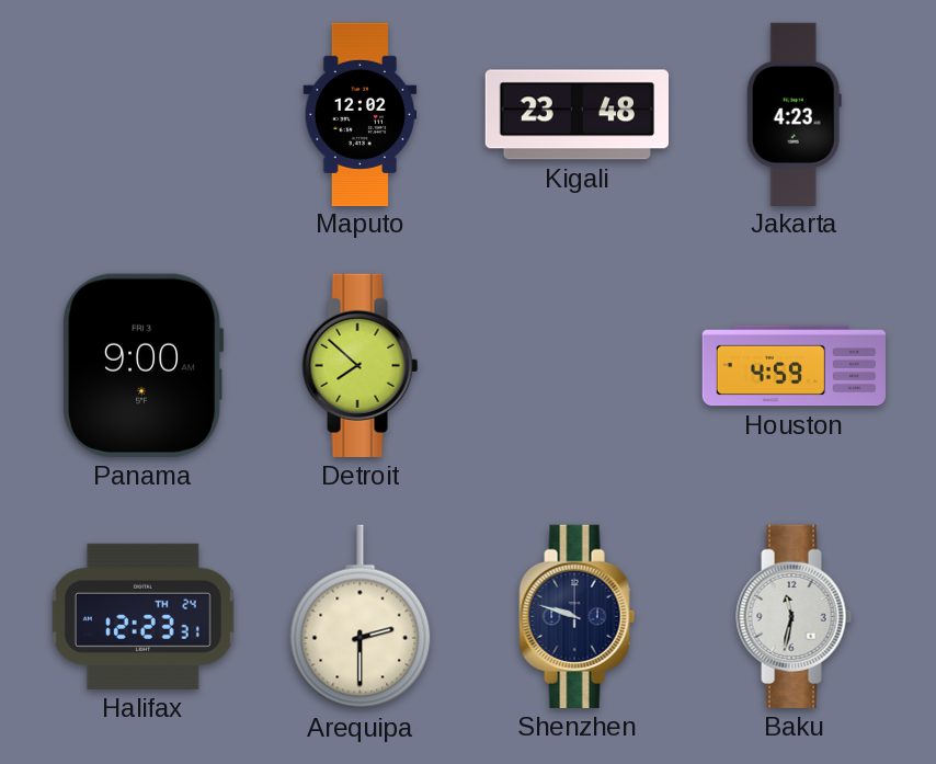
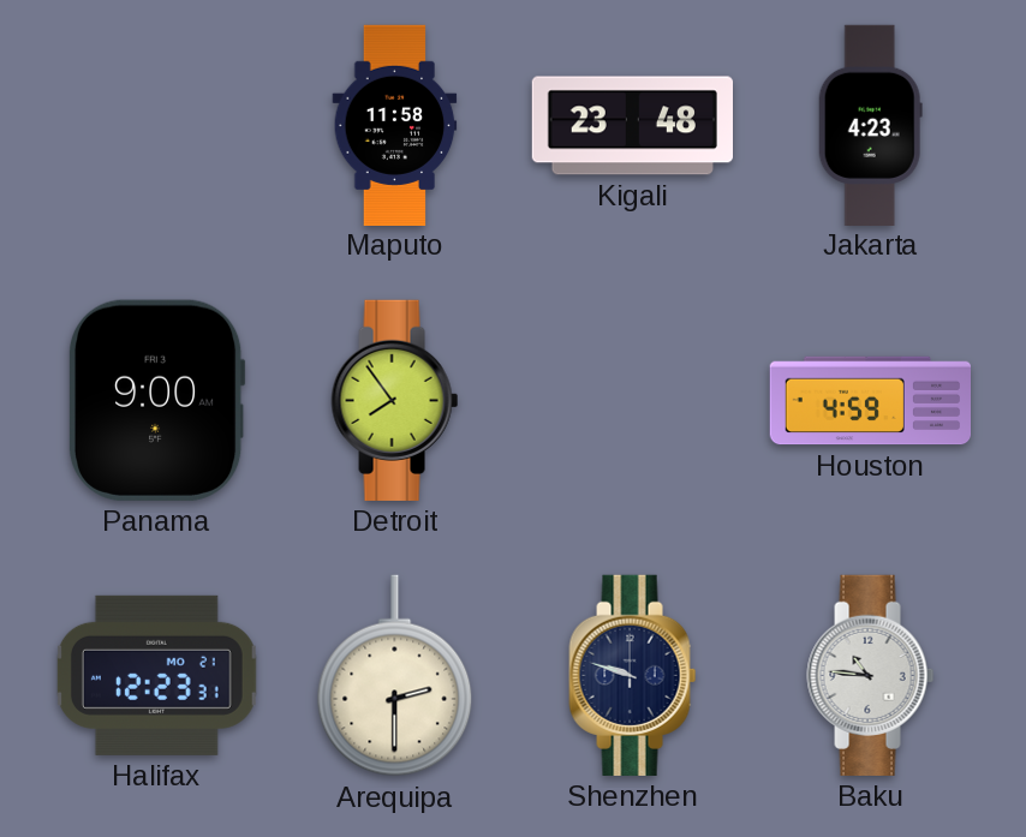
Maputo: 12:02 -> 11:58 (395, 125)
Detroit: 7:52 -> 7:54 (395, 400)
Halifax date: TH 24 -> MO 21 (156, 675)
Baku: 11:32 -> 10:46 (871, 675)
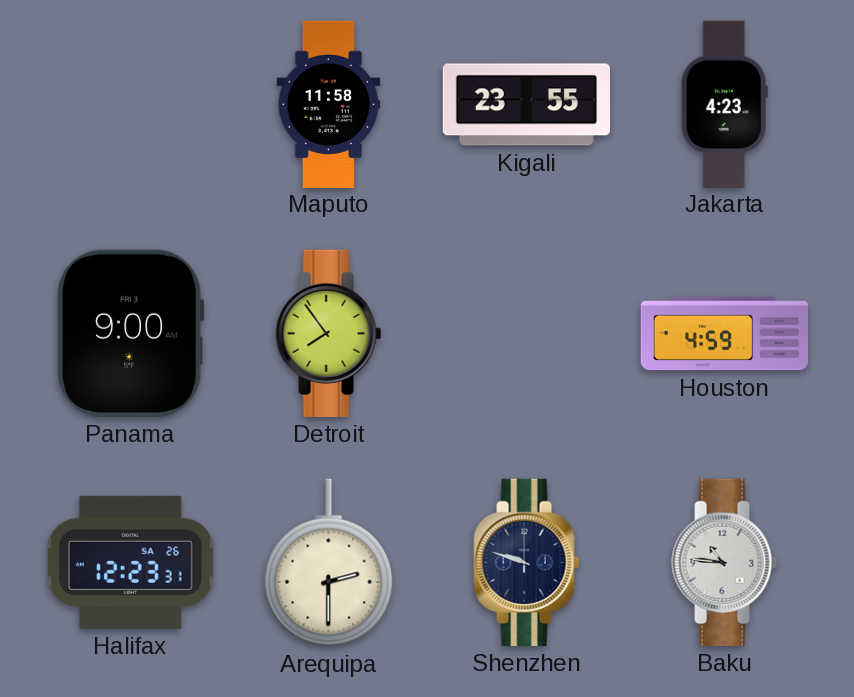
Kigali: 23:48 -> 23:55 (526, 105)
Halifax date: MO 21 -> SA 26 (130, 562)
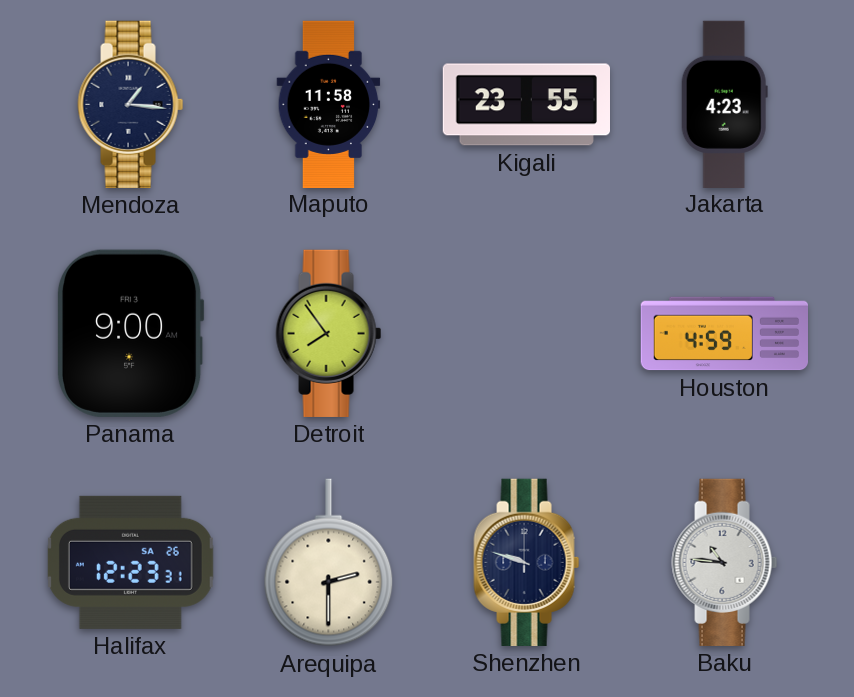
Mendoza: none -> 1:16 (131, 104)
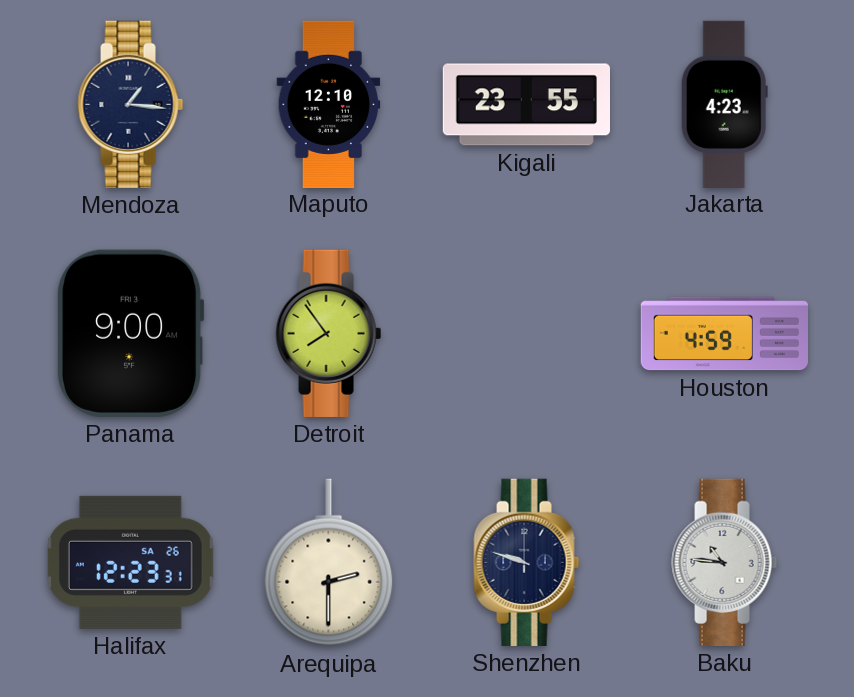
Maputo: 11:58 -> 12:10 (329, 104)
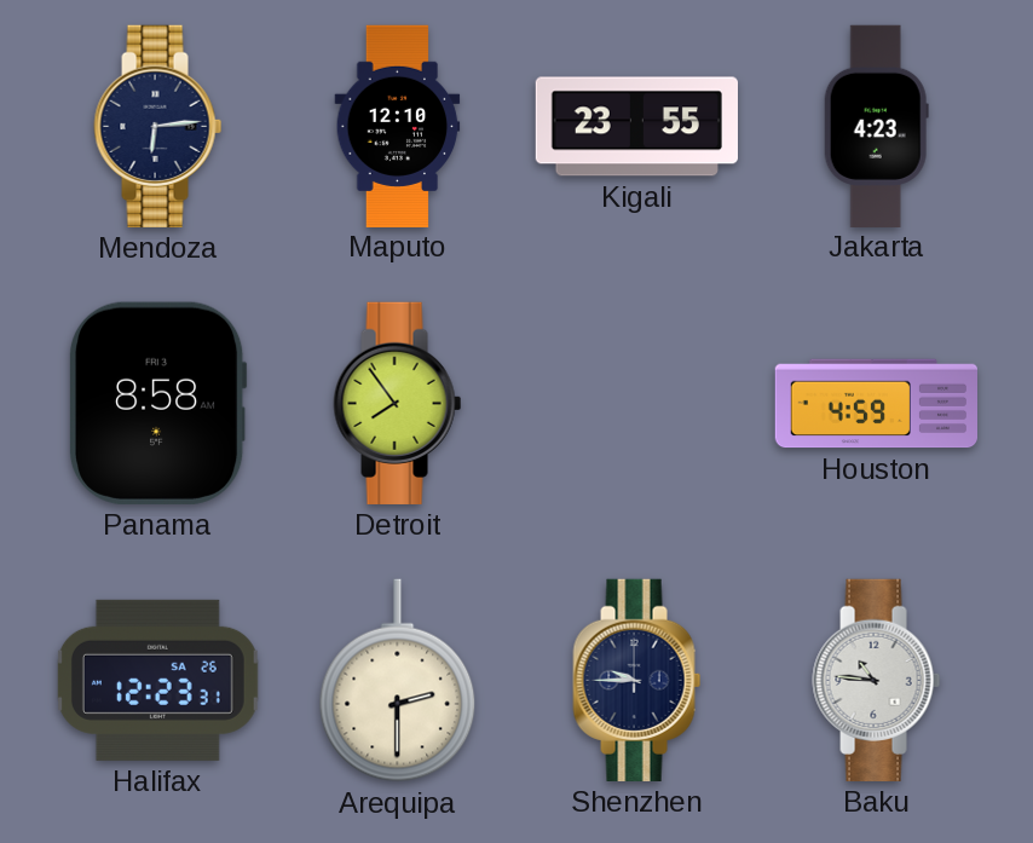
Mendoza: 1:16 -> 6:14 (158, 126)
Panama: 9:00 -> 8:58 (157, 403)
Shenzhen: 9:48 -> 9:45 (637, 680)
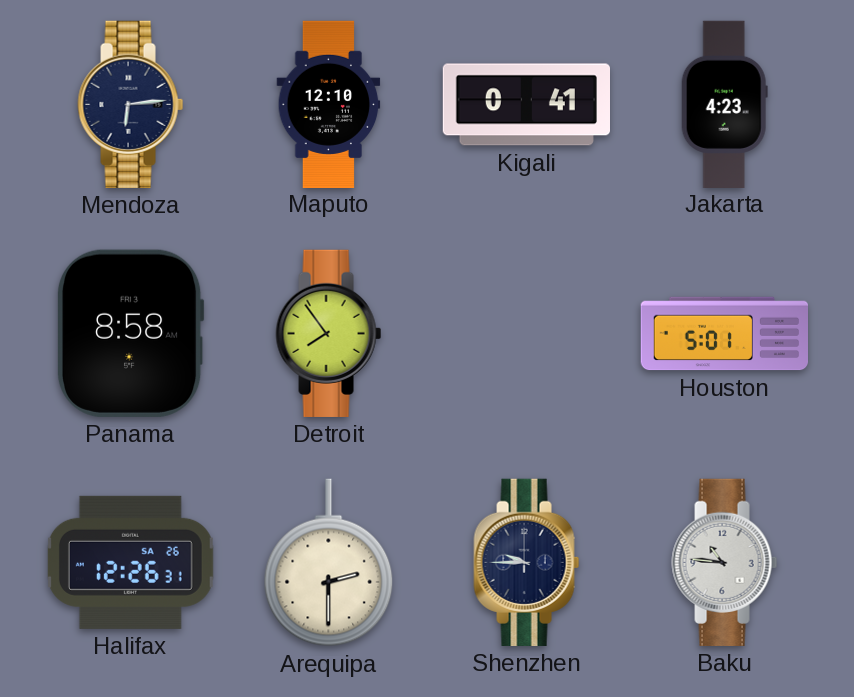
Kigali: 23:55 -> 0:41 (526, 105)
Houston: 4:59 -> 5:01 (724, 334)
Halifax: 12:23 -> 12:26 (130, 562)
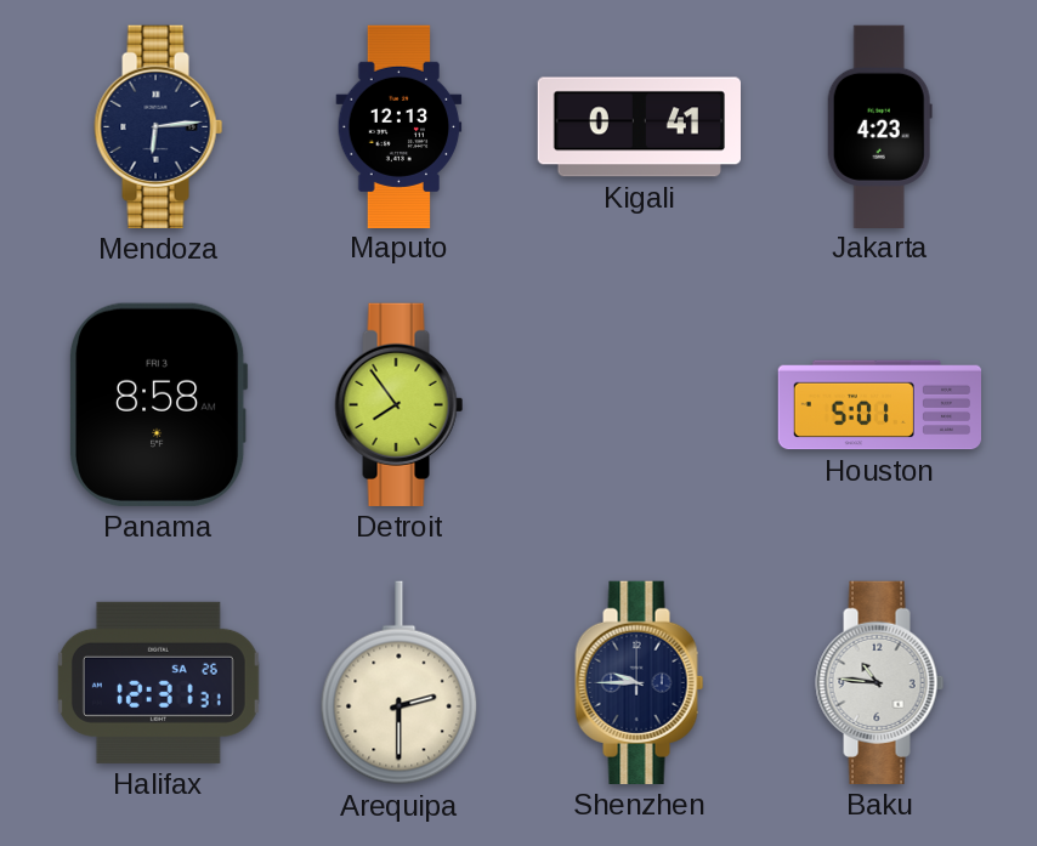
Maputo: 12:10 -> 12:13 (399, 126)
Halifax: 12:26 -> 12:31 (158, 682)
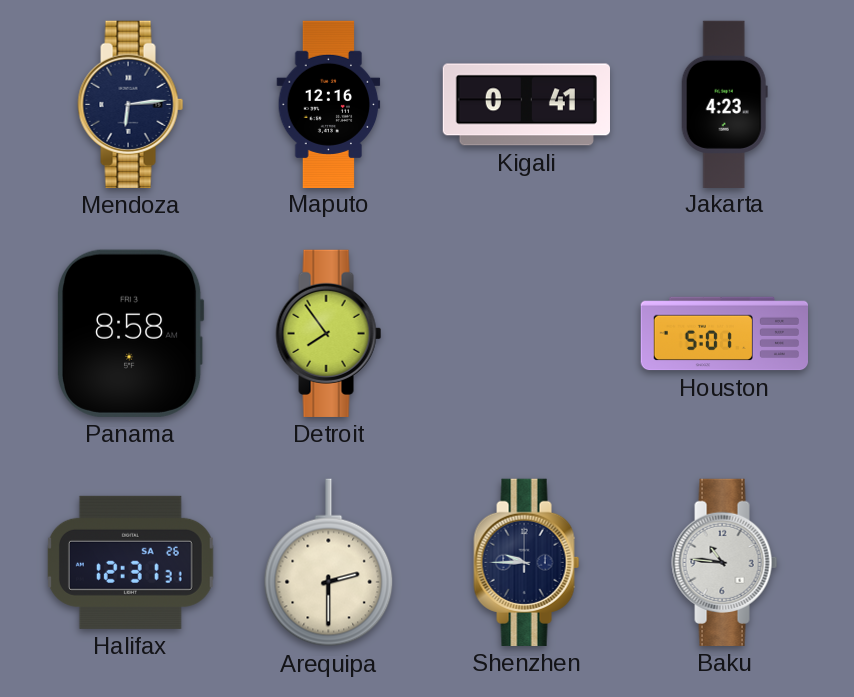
Maputo: 12:13 -> 12:16 (329, 104)
